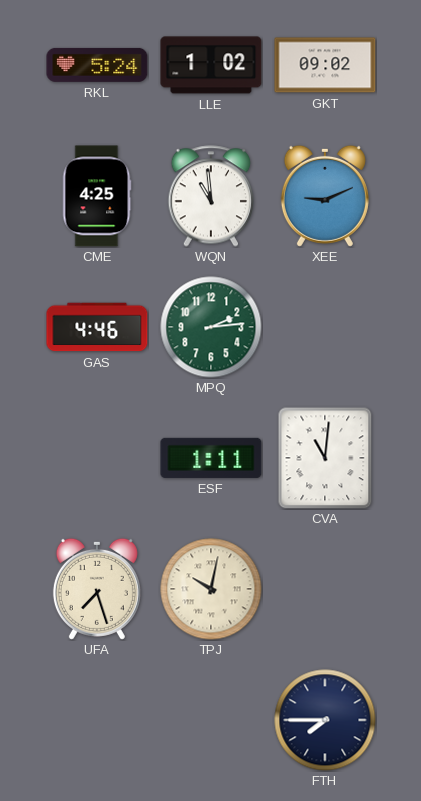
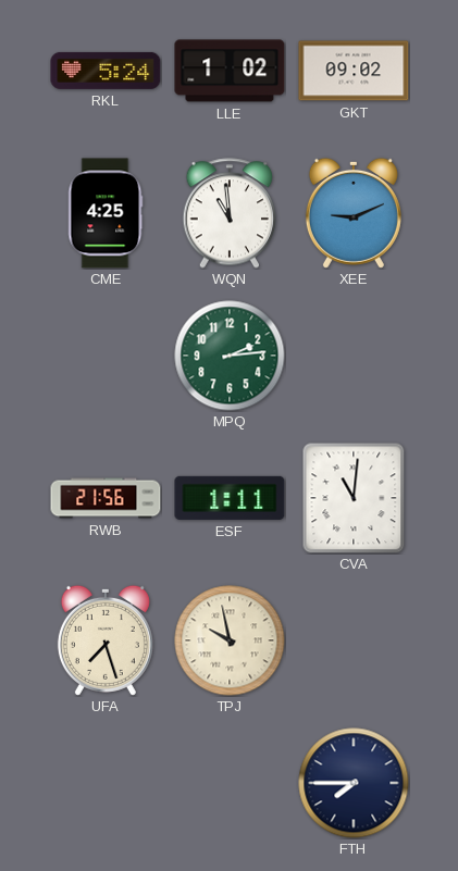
GAS: 4:46 -> none (97, 327)
RWB: none -> 21:56 (106, 498)
TPJ: 10:02 -> 9:58 (230, 640)
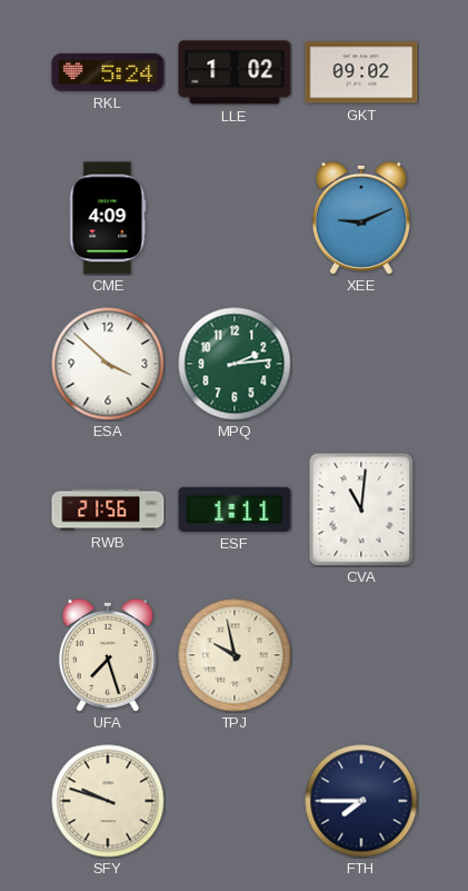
CME: 4:25 -> 4:09 (108, 218)
WQN: 10:59 -> none (230, 213)
ESA: none -> 3:52 (108, 364)
SFY: none -> 9:48 (108, 801)
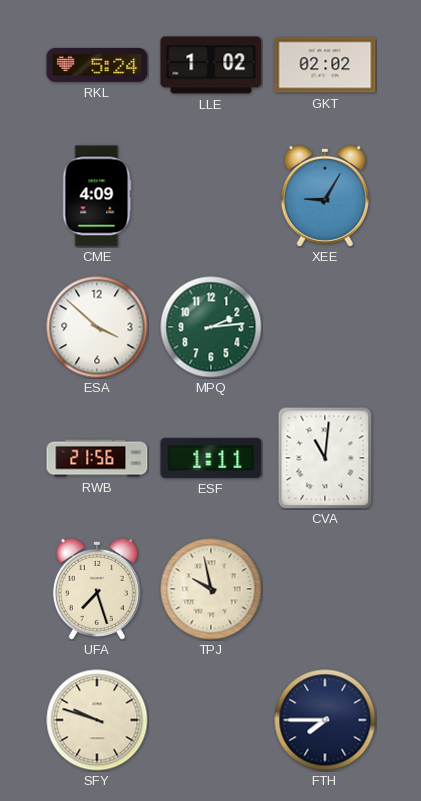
GKT: 09:02 -> 02:02 (325, 65)
XEE: 9:11 -> 9:05 (325, 196)
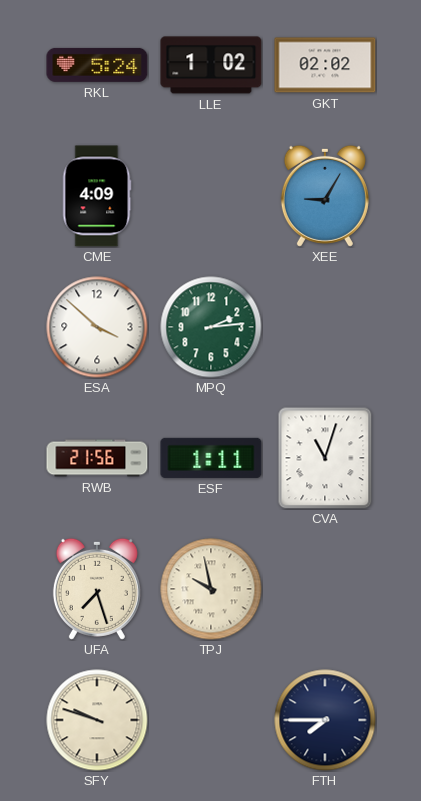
CVA: 11:01 -> 11:03 (325, 458)
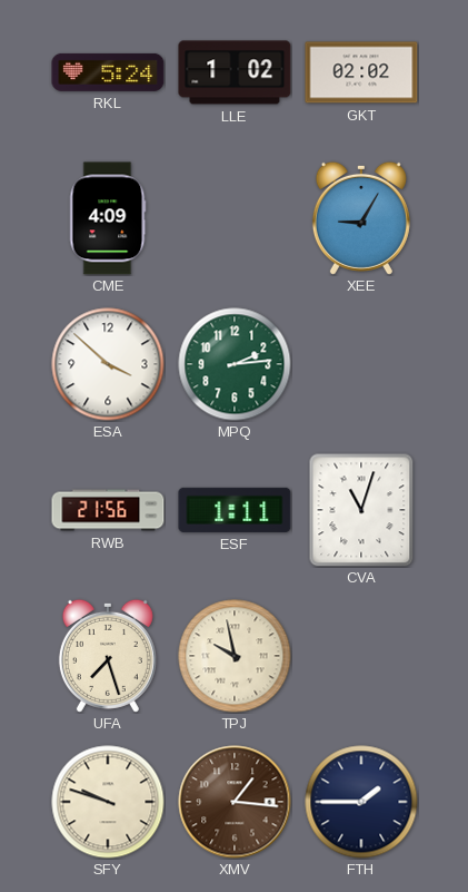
XMV: none -> 1:16 (235, 802)
FTH: 7:45 -> 1:45 (361, 802)
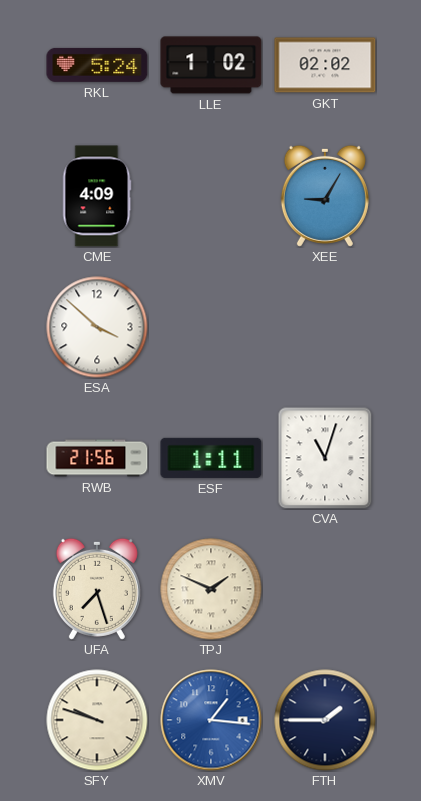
MPQ: 2:14 -> none (235, 364)
TPJ: 9:58 -> 1:49 (211, 589)
XMV dial: brown -> blue (211, 720)
